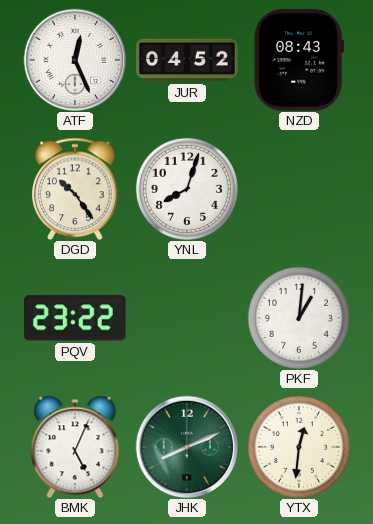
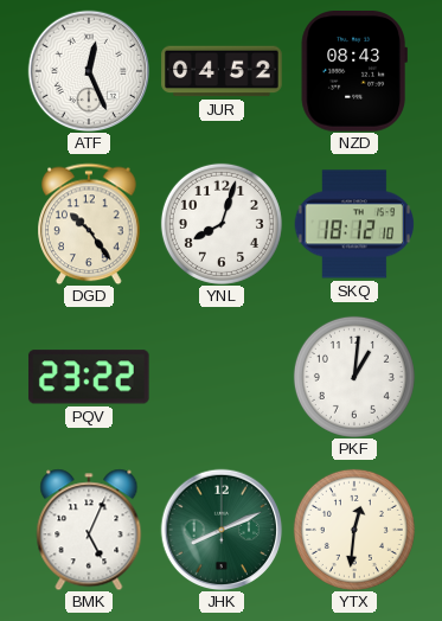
SKQ: none -> 18:12 (354, 224)
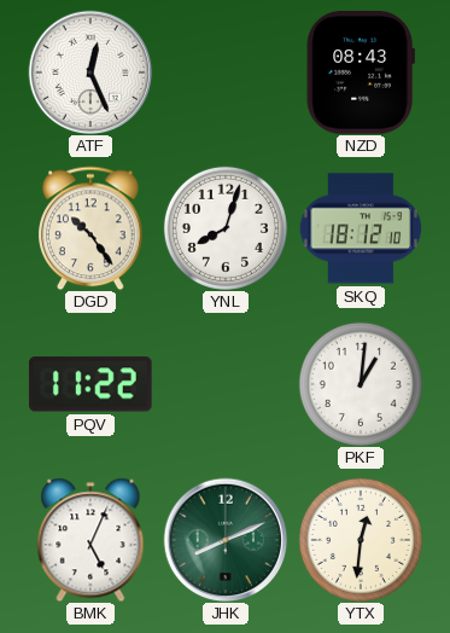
JUR: 04:52 -> none (222, 71)
PQV: 23:22 -> 11:22 (90, 384)
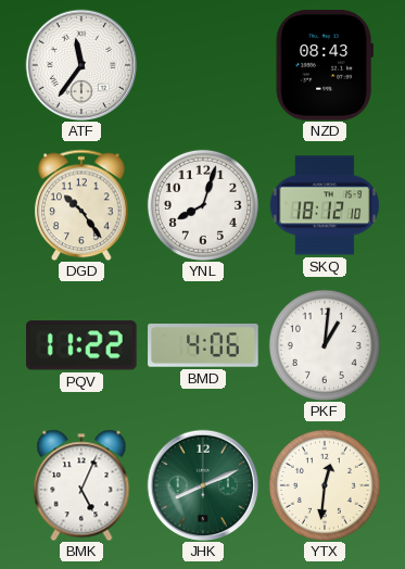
ATF: 12:26 -> 11:36 (81, 65)
BMD: none -> 4:06 (203, 345)
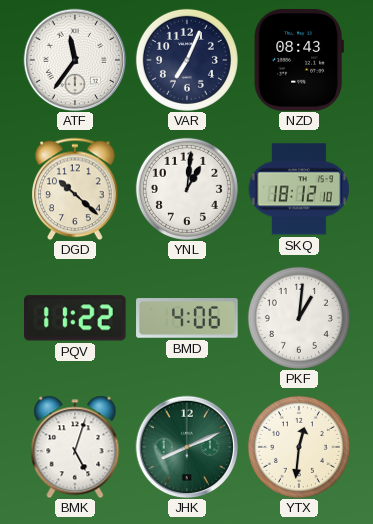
VAR: none -> 7:04 (187, 60)
DGD: 10:24 -> 10:22 (75, 189)
YNL: 8:03 -> 1:01 (187, 189)
BMK: 5:04 -> 5:03 (75, 447)
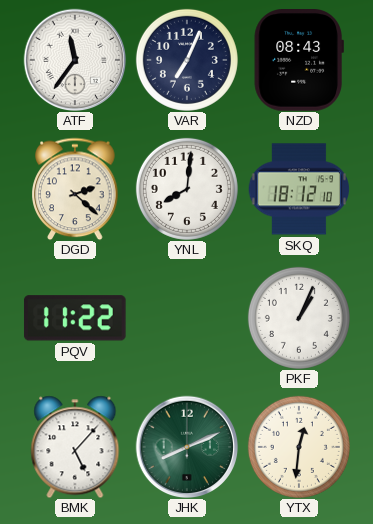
DGD: 10:22 -> 2:22 (75, 189)
YNL: 1:01 -> 8:01 (187, 189)
BMD: 4:06 -> none (187, 318)
PKF: 1:01 -> 1:04 (299, 318)
BMK: 5:03 -> 5:07 (75, 447)
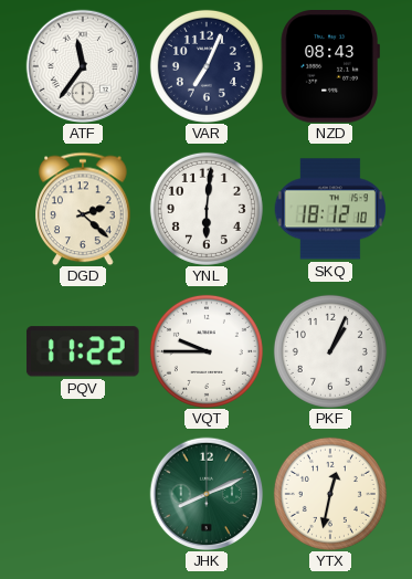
YNL: 8:01 -> 6:01 (207, 209)
VQT: none -> 9:45 (207, 351)
BMK: 5:07 -> none (75, 447)
YTX: 12:31 -> 12:32 (330, 494)
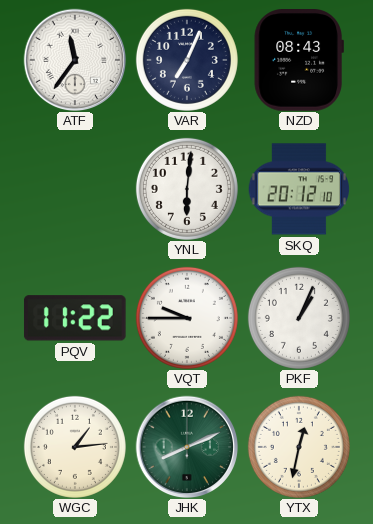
DGD: 2:22 -> none (83, 209)
SKQ: 18:12 -> 20:12 (299, 189)
WGC: none -> 1:14 (75, 447)
